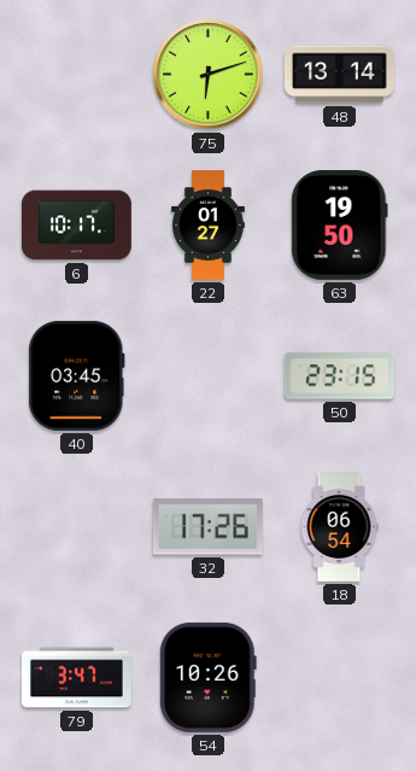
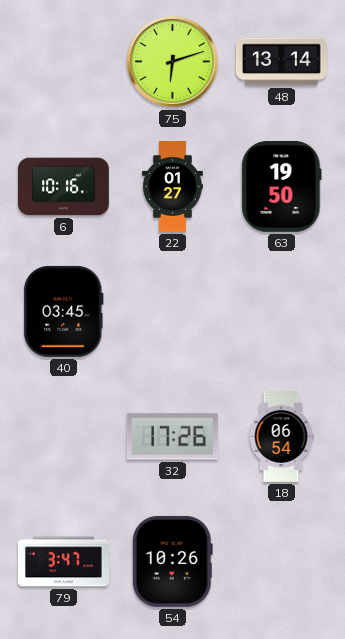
6: 10:17 -> 10:16 (64, 187)
50: 23:15 -> none (339, 376)
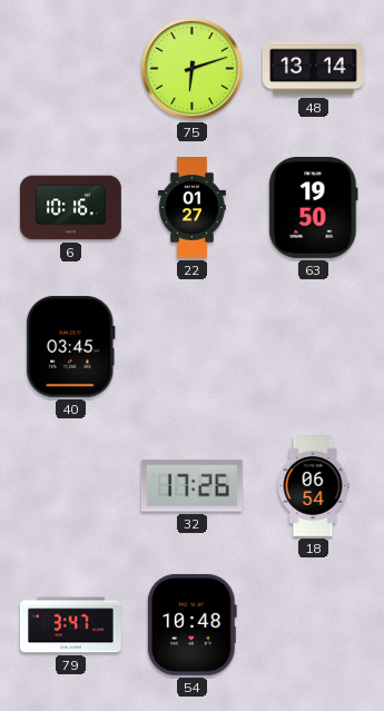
54: 10:26 -> 10:48 (191, 624)
